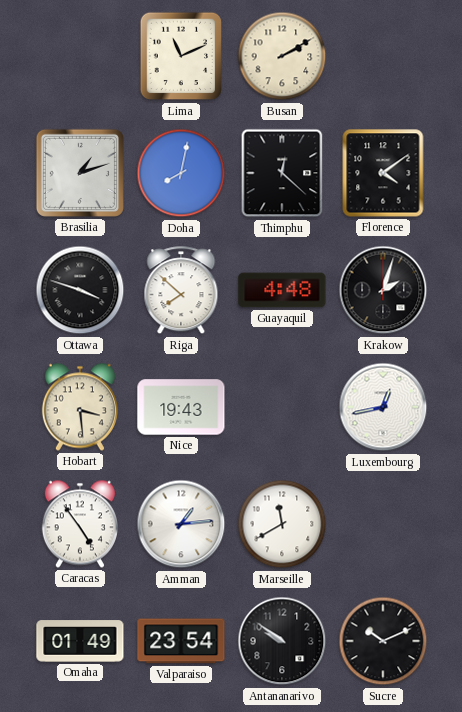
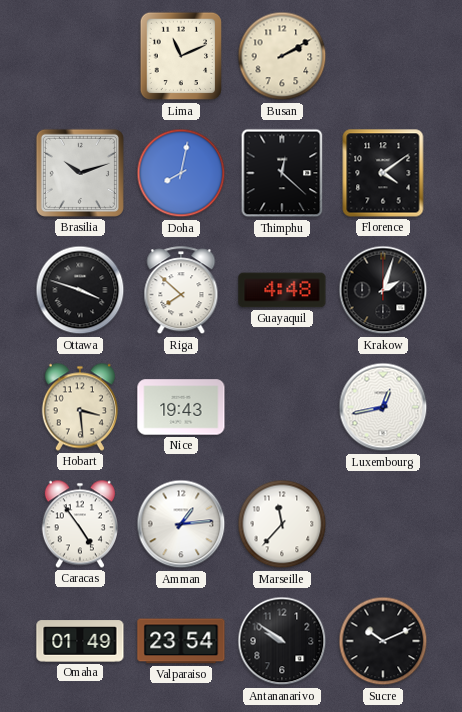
Brasilia: 1:12 -> 10:12 (80, 173)
Marseille: 11:40 -> 11:37 (282, 524)
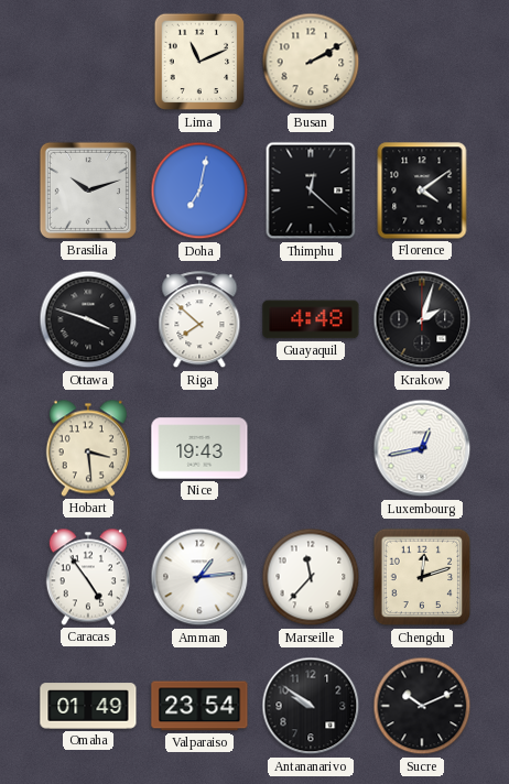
Doha: 8:02 -> 7:02 (199, 190)
Chengdu: none -> 12:12 (422, 577)
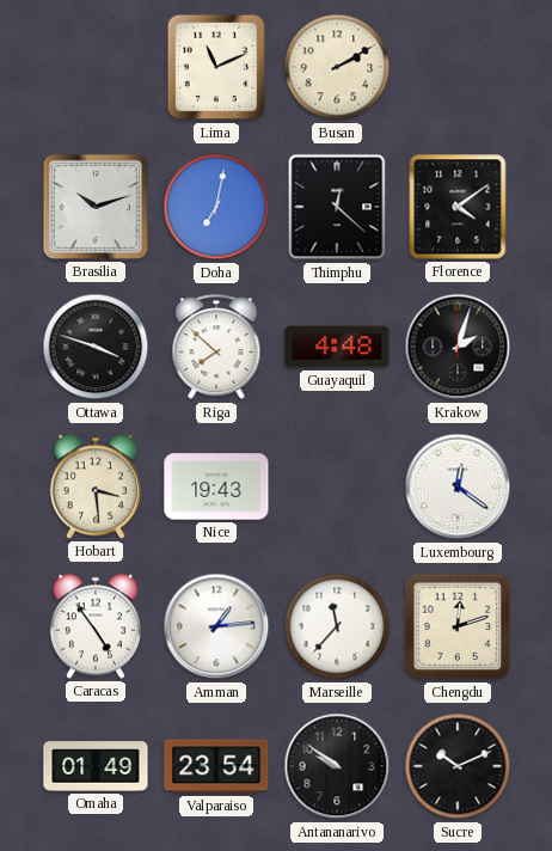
Luxembourg: 12:43 -> 12:21 (458, 486)
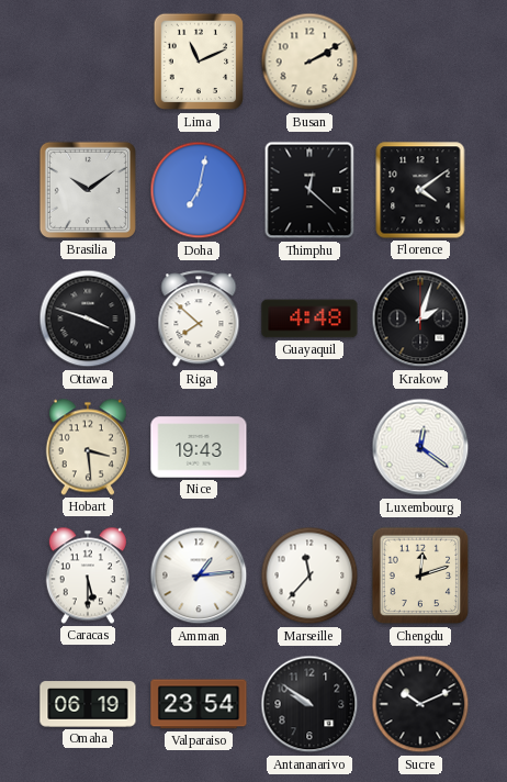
Brasilia: 10:12 -> 10:09 (88, 190)
Caracas: 4:54 -> 5:30 (88, 576)
Omaha: 01:49 -> 06:19 (88, 704)
